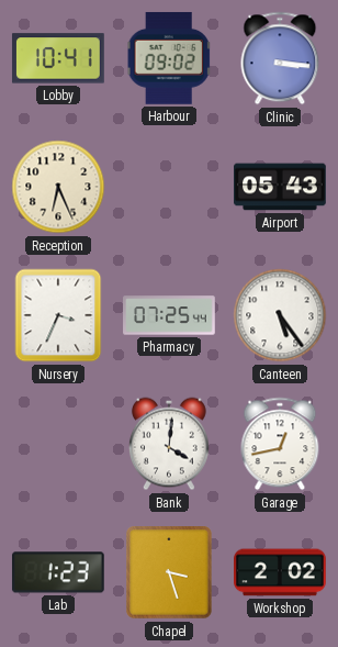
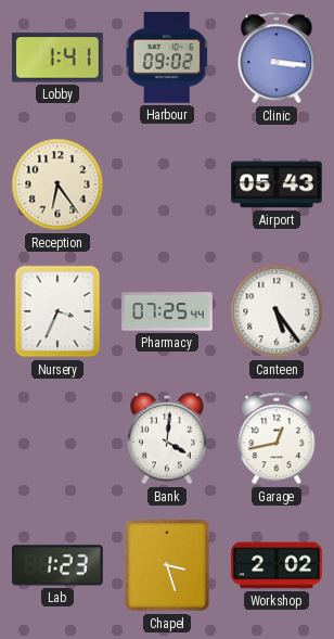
Lobby: 10:41 -> 1:41 (57, 57)
Reception: 6:26 -> 6:24 (57, 184)
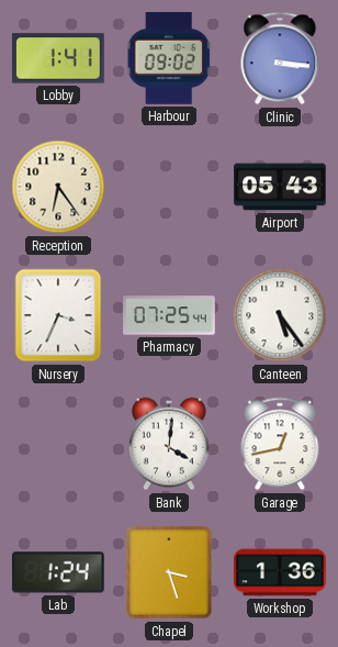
Lab: 1:23 -> 1:24 (58, 572)
Workshop: 2:02 -> 1:36 (281, 572)
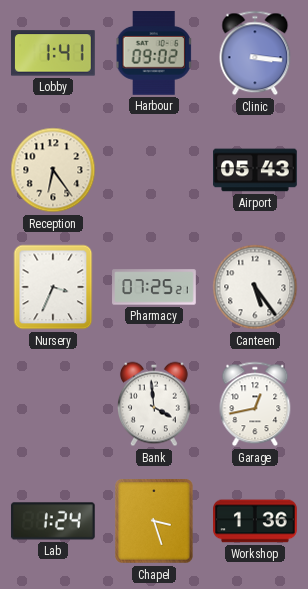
Pharmacy: 07:25:44 -> 07:25:21 (154, 287)
Bank: 4:01 -> 3:59 (154, 404)
